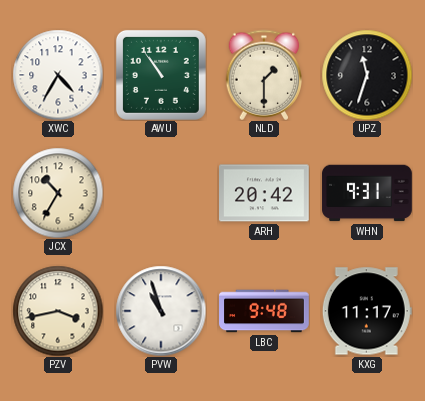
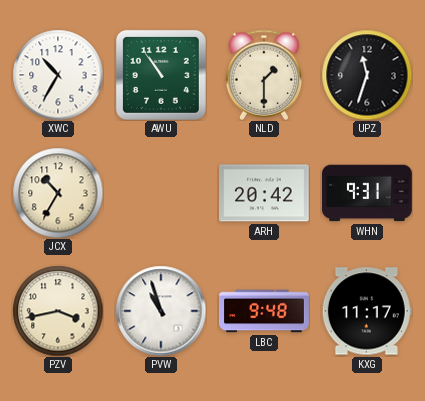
XWC: 4:35 -> 10:35 (58, 75)
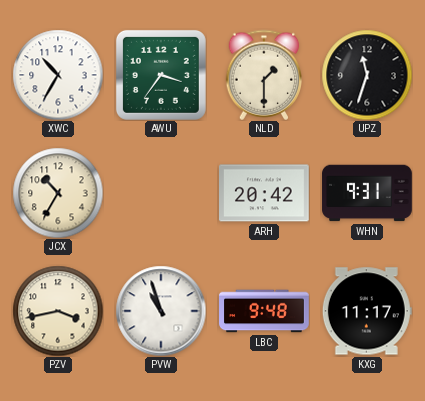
AWU: 10:54 -> 3:36 (161, 75)
